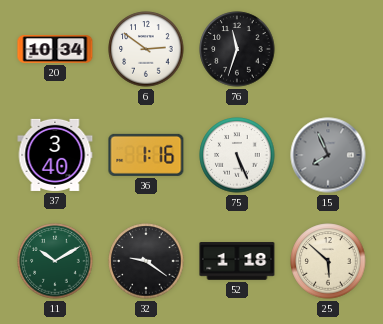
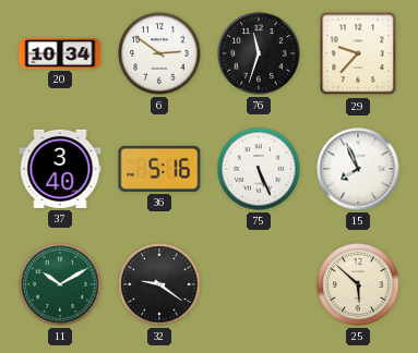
29: none -> 9:37 (358, 53)
36: 1:16 -> 5:16 (159, 169)
15 dial: grey -> white (358, 169)
52: 1:18 -> none (237, 261)
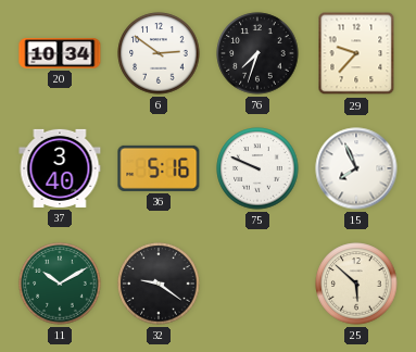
76: 11:33 -> 7:33 (257, 53)
75: 5:26 -> 9:49 (257, 168)
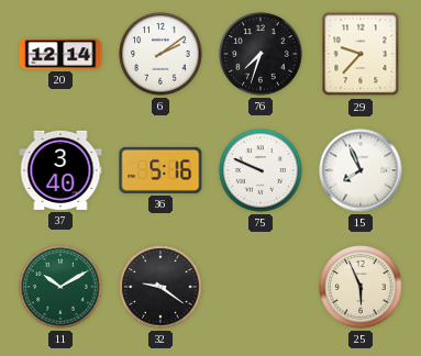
20: 10:34 -> 12:14 (60, 54)
6: 2:51 -> 2:09 (160, 54)
25: 5:52 -> 5:56 (361, 287)
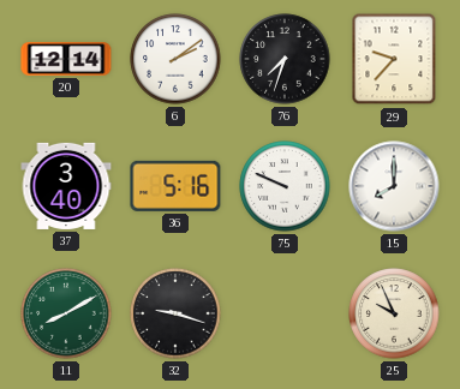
15: 7:56 -> 8:00 (394, 186)
11: 10:10 -> 8:10 (66, 313)
32: 9:21 -> 9:18 (175, 313)
25: 5:56 -> 9:56 (394, 313)
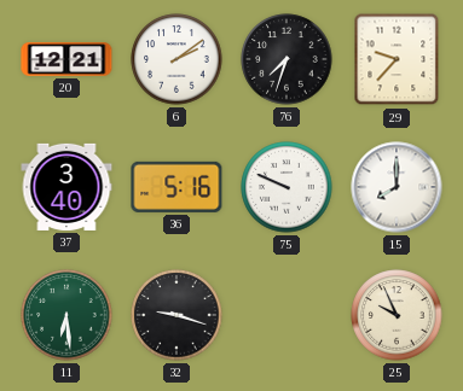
20: 12:14 -> 12:21 (66, 59)
11: 8:10 -> 6:29 (66, 315)
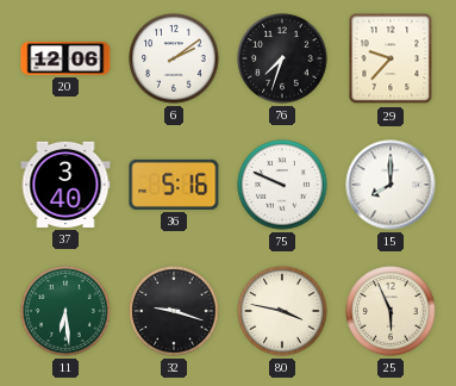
20: 12:21 -> 12:06 (65, 58)
80: none -> 3:47 (282, 311)
25: 9:56 -> 5:56 (391, 311)
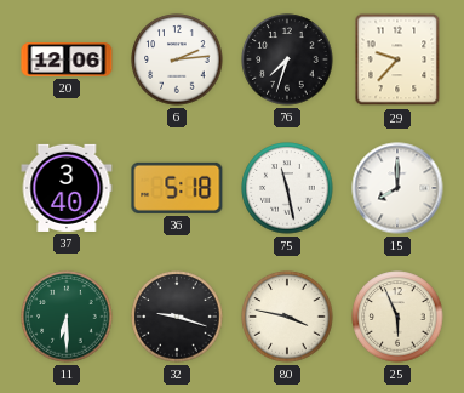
6: 2:09 -> 2:14 (177, 59)
36: 5:16 -> 5:18 (177, 188)
75: 9:49 -> 11:28 (287, 188)
11: 6:29 -> 6:30 (67, 317)
